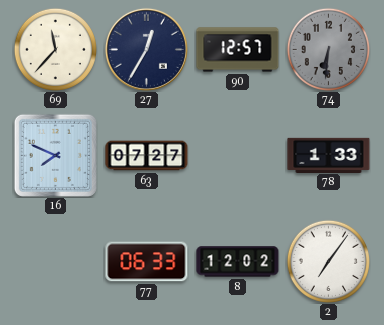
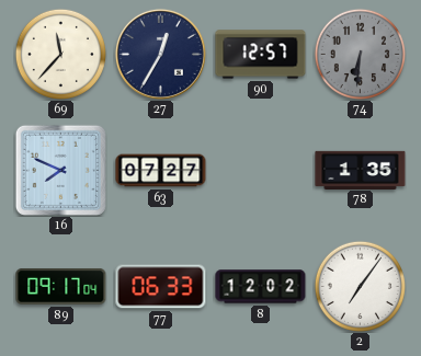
78: 1:33 -> 1:35 (361, 170)
89: none -> 09:17 (61, 287)
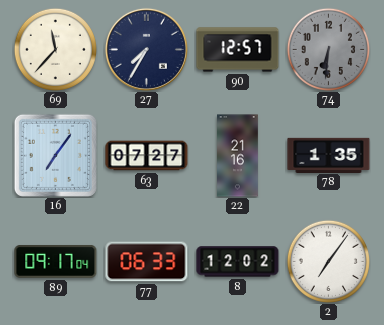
27: 12:35 -> 7:35 (146, 49)
16: 7:49 -> 7:06 (55, 155)
22: none -> 21:16 (238, 156)
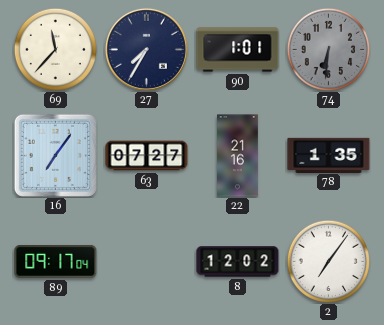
90: 12:57 -> 1:01 (238, 50)
77: 06:33 -> none (147, 262)
